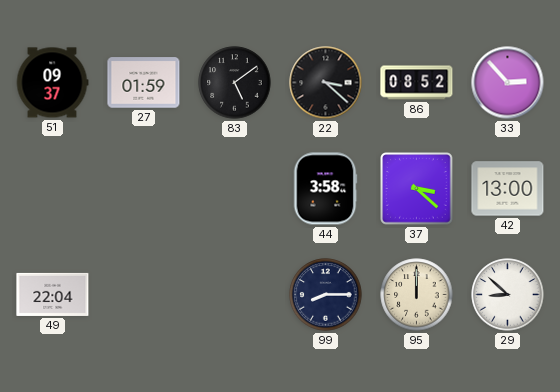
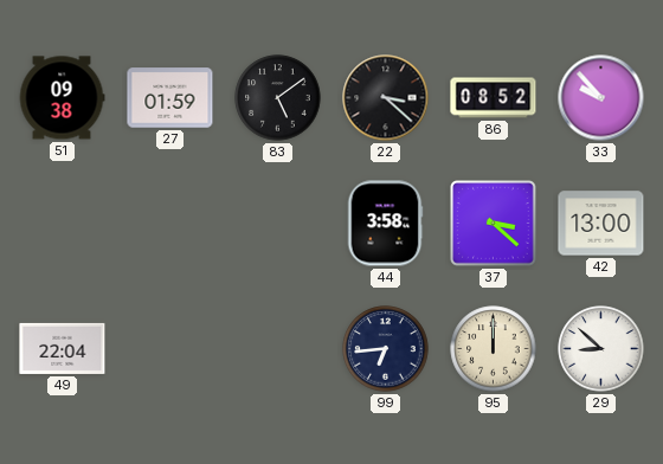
51: 09:37 -> 09:38 (62, 98)
33: 2:53 -> 9:53 (601, 98)
99: 8:15 -> 6:44 (386, 349)
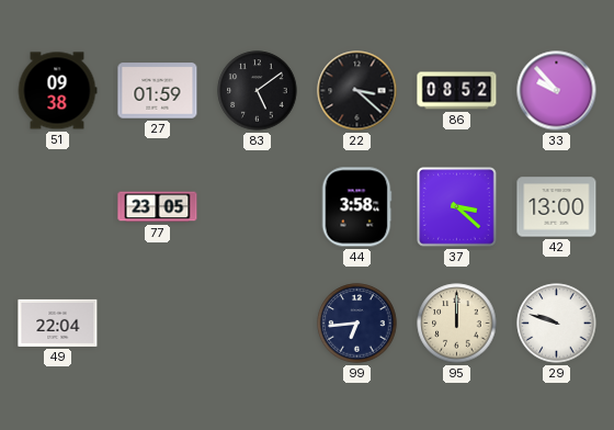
77: none -> 23:05 (158, 207)
29: 8:52 -> 9:48 (557, 324)
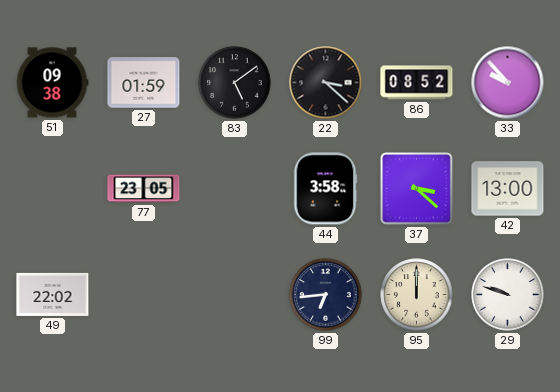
49: 22:04 -> 22:02 (53, 294)
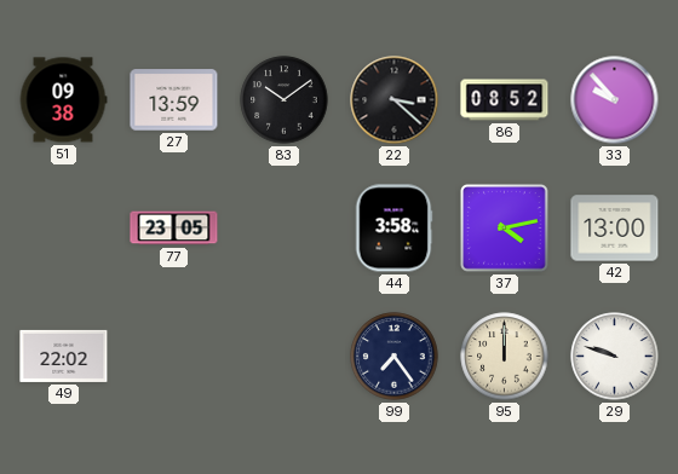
27: 01:59 -> 13:59 (174, 100)
83: 5:09 -> 10:09 (285, 100)
37: 3:22 -> 4:13 (505, 229)
99: 6:44 -> 7:24 (395, 357)
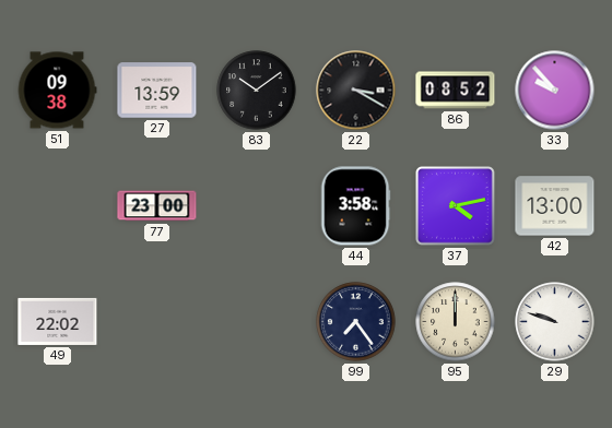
22: 3:22 -> 3:20 (356, 91)
77: 23:05 -> 23:00 (157, 206)
